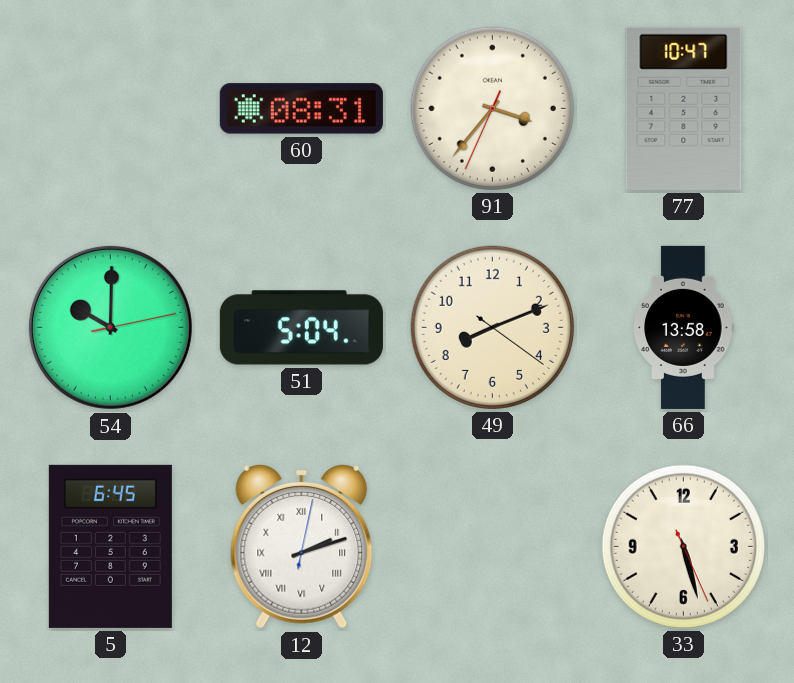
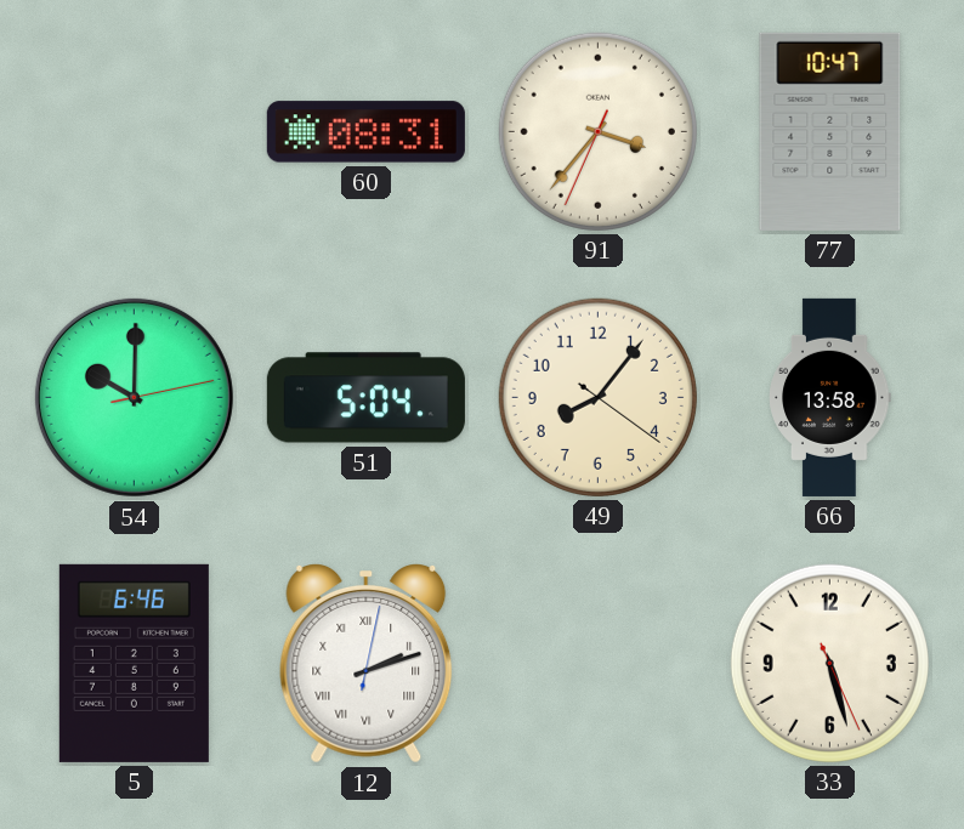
49: 8:11 -> 8:06 (597, 397)
5: 6:45 -> 6:46 (134, 663)
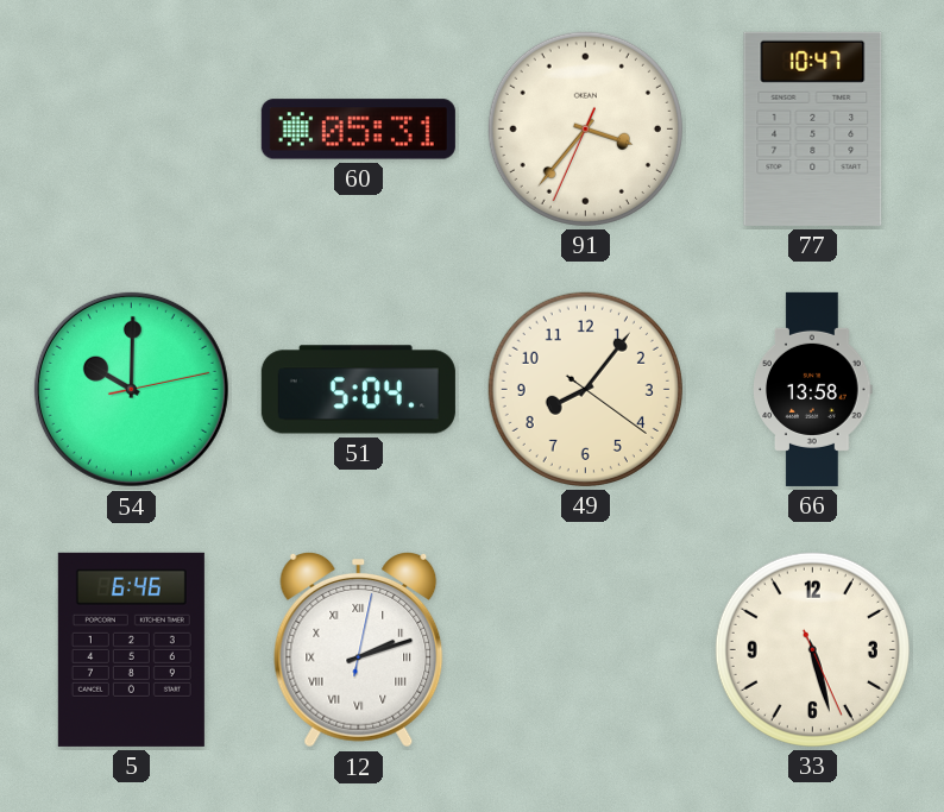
60: 08:31 -> 05:31 (358, 130)
